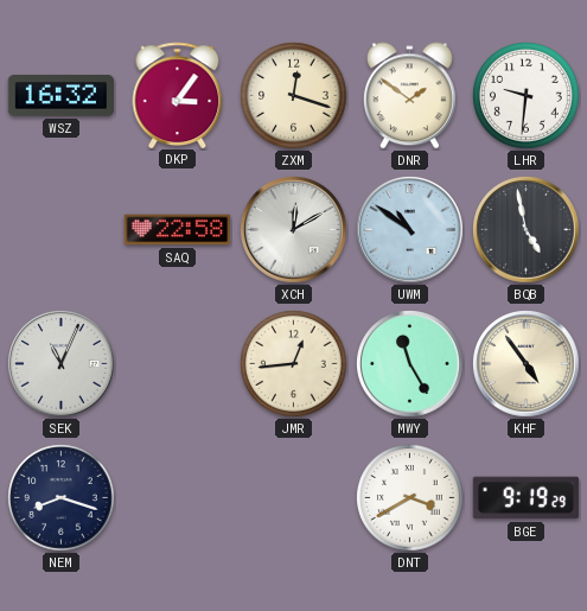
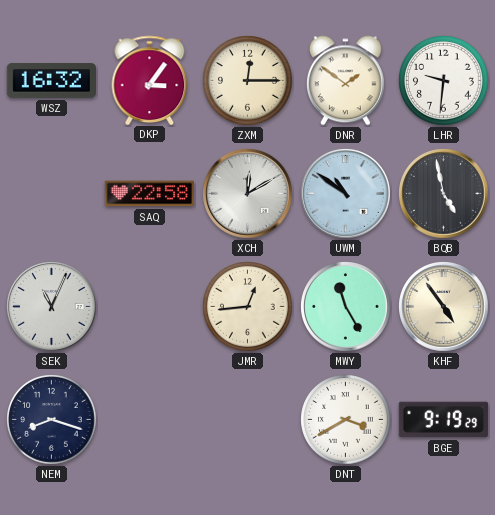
ZXM: 12:18 -> 12:15 (248, 81)
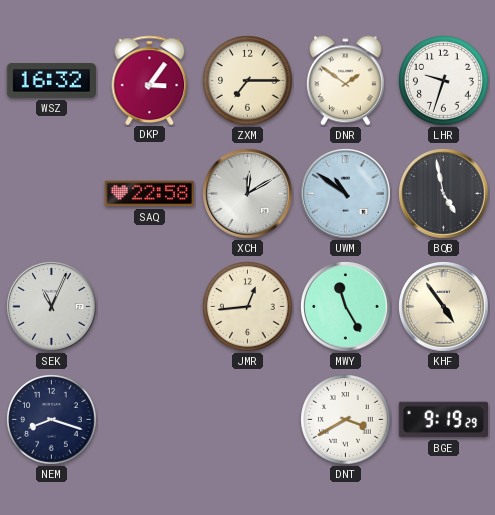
ZXM: 12:15 -> 7:15 (248, 81)
LHR: 9:31 -> 9:33 (444, 81)
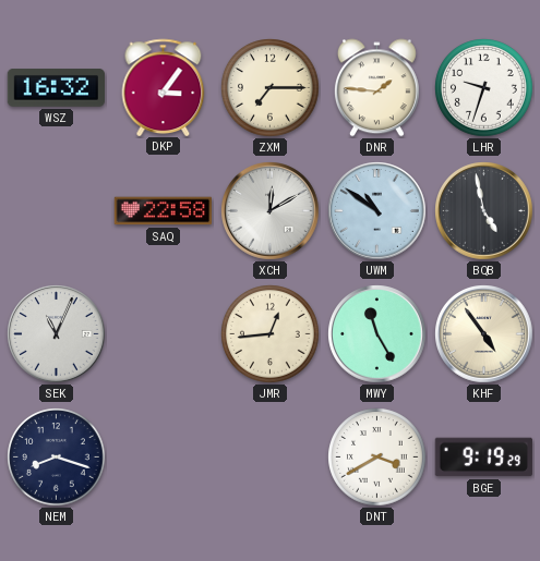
DNR: 1:51 -> 1:46 (376, 88)
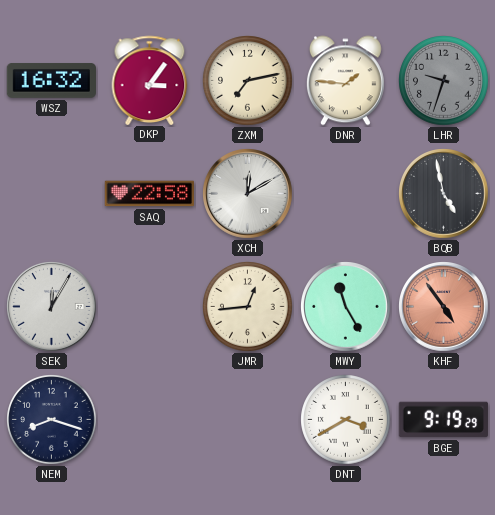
ZXM: 7:15 -> 7:13 (248, 81)
LHR dial: white -> grey (444, 81)
UWM: 10:51 -> none (377, 211)
SEK: 11:04 -> 12:05 (52, 307)
KHF dial: cream -> salmon (444, 307)
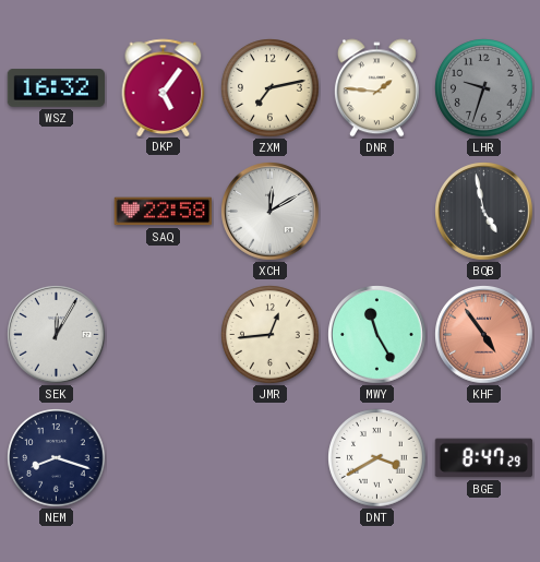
DKP: 3:06 -> 5:06 (164, 87)
BGE: 9:19 -> 8:47 (483, 458)
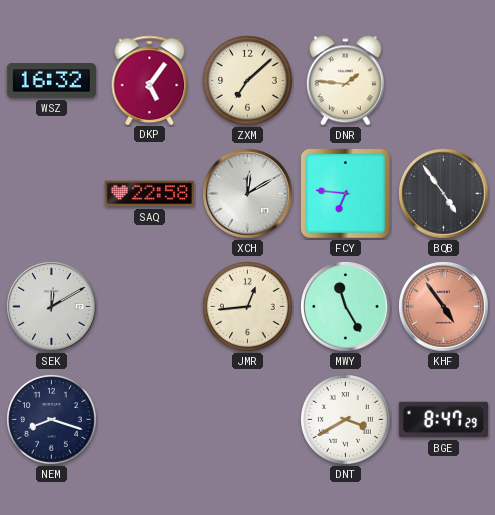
ZXM: 7:13 -> 7:08 (248, 81)
LHR: 9:33 -> none (484, 88)
FCY: none -> 6:46 (345, 193)
BQB: 4:58 -> 4:54 (444, 194)
SEK: 12:05 -> 12:10 (52, 307)
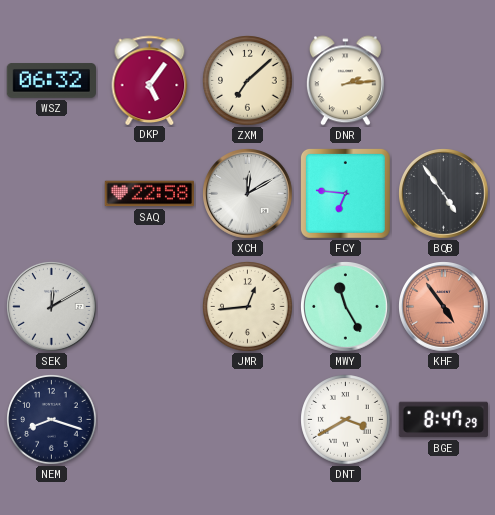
WSZ: 16:32 -> 06:32 (51, 81)
DNR: 1:46 -> 2:14 (345, 81)
